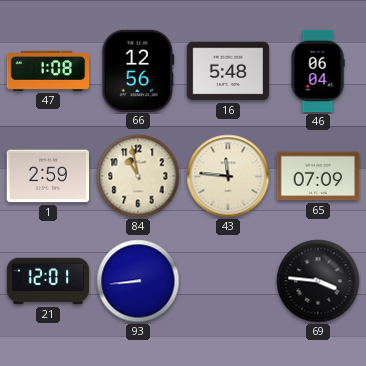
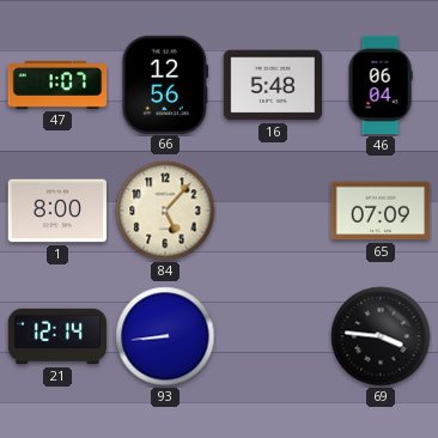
47: 1:08 -> 1:07 (57, 85)
1: 2:59 -> 8:00 (56, 211)
84: 10:58 -> 5:07 (165, 211)
43: 11:46 -> none (228, 176)
21: 12:01 -> 12:14 (57, 336)
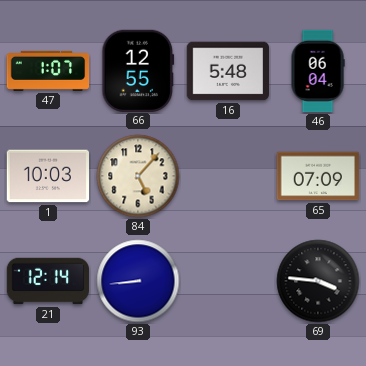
66: 12:56 -> 12:55 (138, 70)
1: 8:00 -> 10:03 (47, 176)
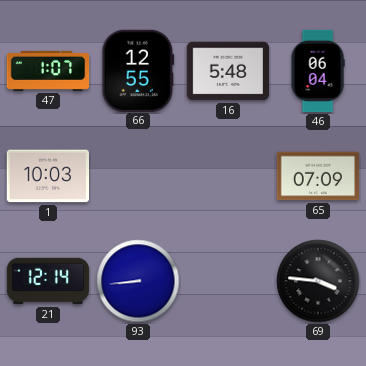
84: 5:07 -> none (138, 176)
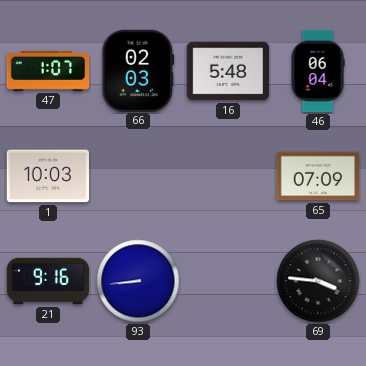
66: 12:55 -> 02:03 (138, 70)
21: 12:14 -> 9:16 (48, 281)
